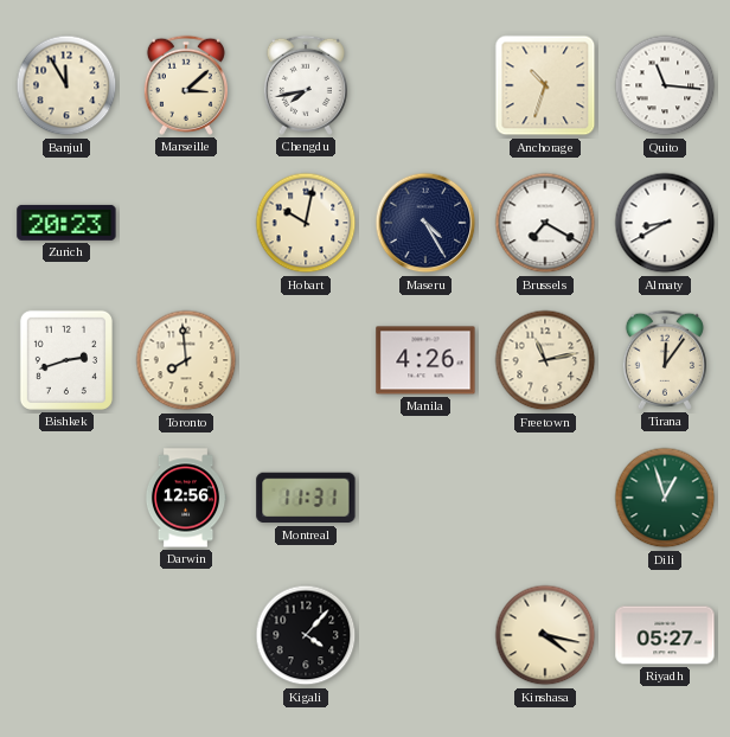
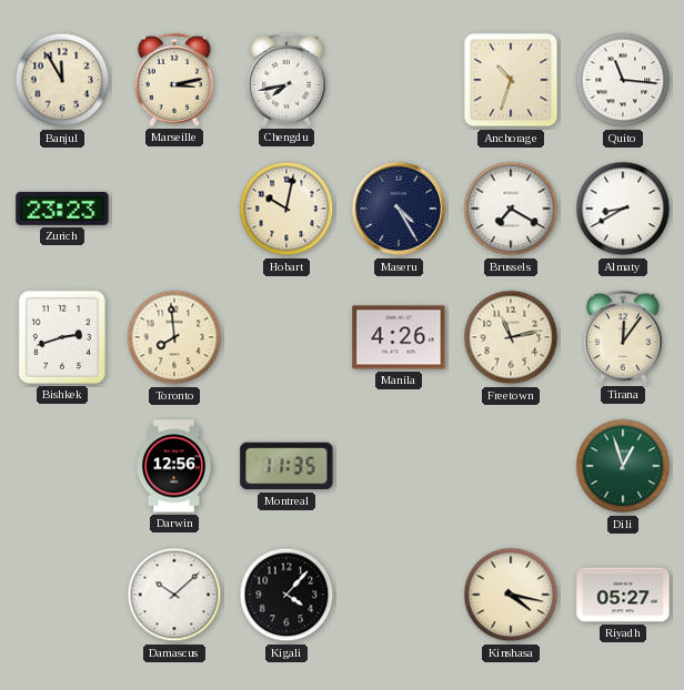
Marseille: 3:08 -> 3:13 (174, 80)
Zurich: 20:23 -> 23:23 (62, 209)
Montreal: 11:31 -> 11:35 (286, 466)
Damascus: none -> 10:08 (174, 595)
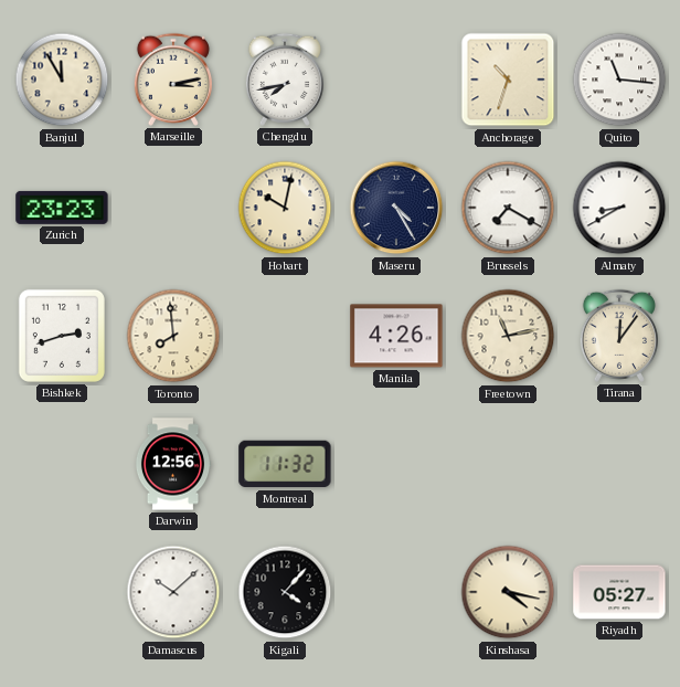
Montreal: 11:35 -> 11:32 (285, 464)
Dili: 12:57 -> none (623, 466)
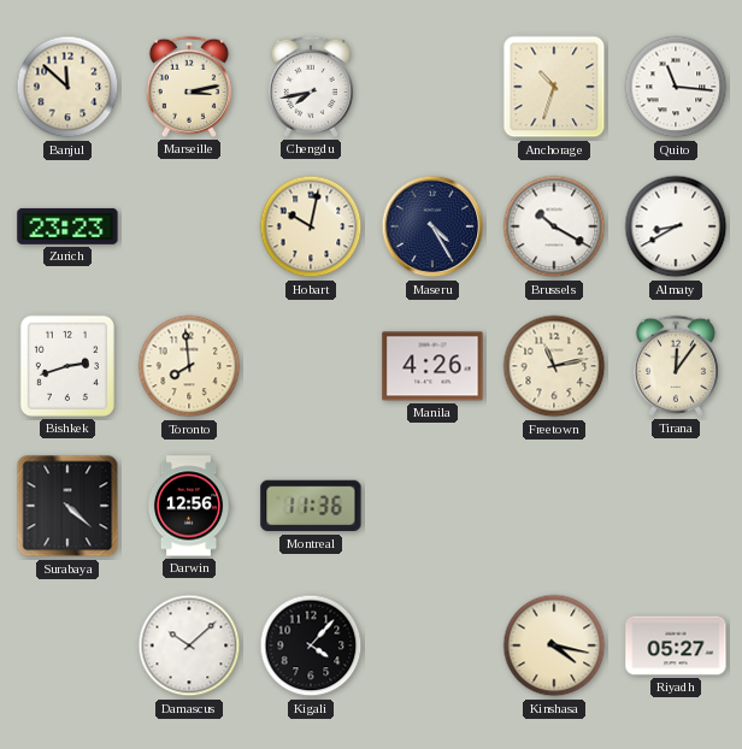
Banjul: 11:55 -> 11:52 (67, 87)
Brussels: 7:20 -> 10:20 (554, 226)
Surabaya: none -> 4:22 (67, 506)
Montreal: 11:32 -> 11:36 (311, 506)
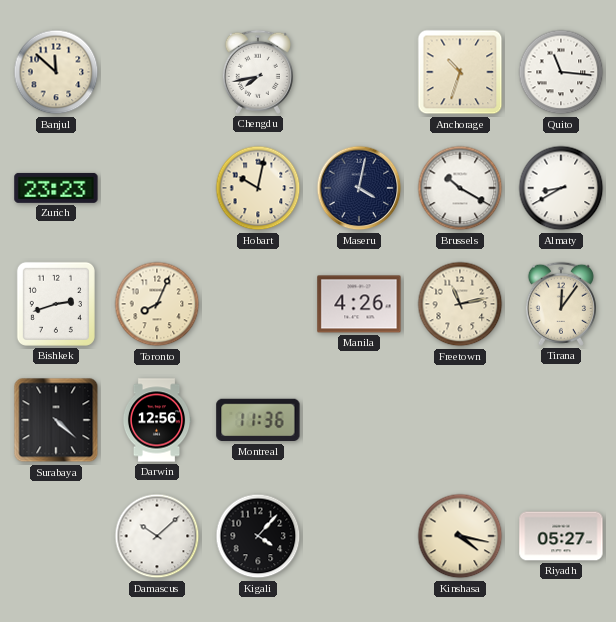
Marseille: 3:13 -> none (189, 87)
Maseru: 4:25 -> 4:02 (359, 188)
Toronto: 7:59 -> 8:04 (157, 304)
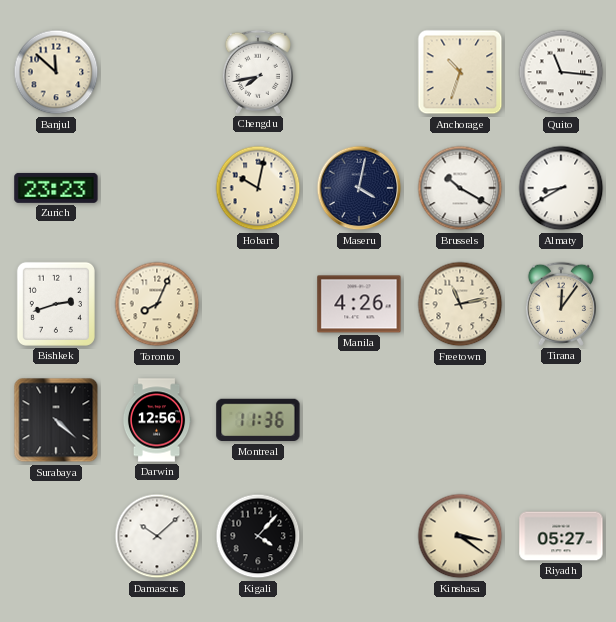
Kinshasa: 4:17 -> 3:21 (460, 536)
